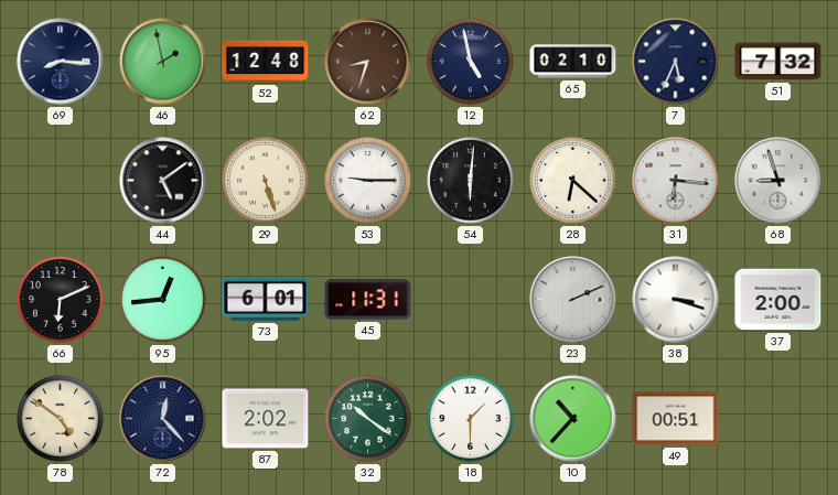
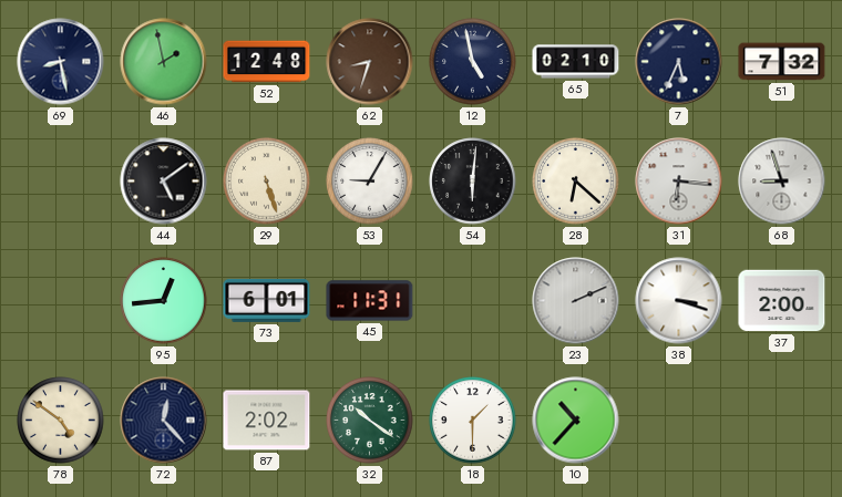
69: 8:16 -> 8:28 (61, 62)
53: 9:15 -> 9:05 (370, 182)
66: 6:11 -> none (61, 300)
49: 00:51 -> none (676, 419)
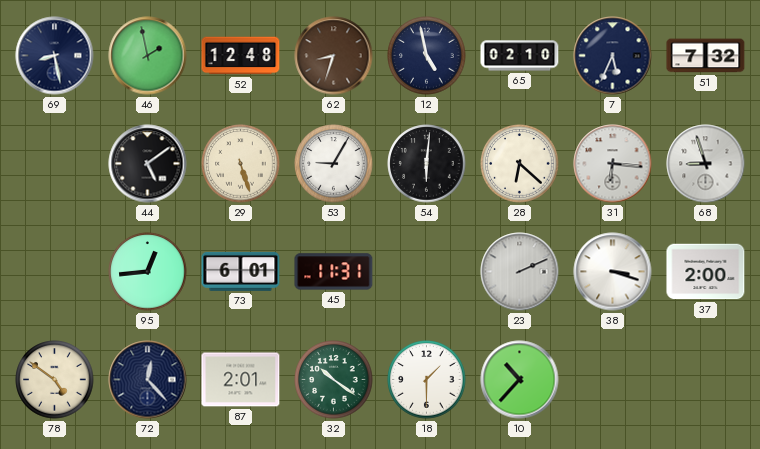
87: 2:02 -> 2:01 (241, 380)
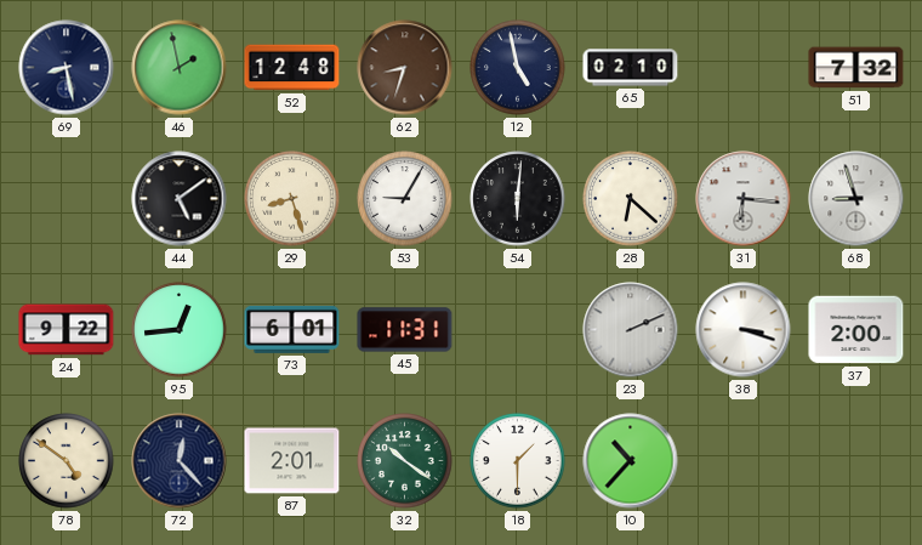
7: 5:34 -> none (613, 56)
29: 5:27 -> 8:27 (292, 199)
24: none -> 9:22 (67, 330)
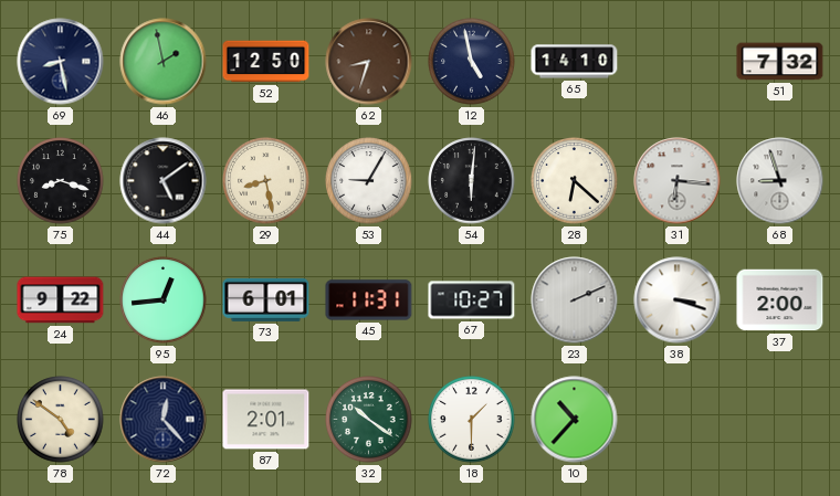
52: 12:48 -> 12:50 (266, 62)
65: 02:10 -> 14:10 (575, 62)
75: none -> 8:18 (61, 181)
29: 8:27 -> 8:28 (266, 181)
67: none -> 10:27 (472, 300)
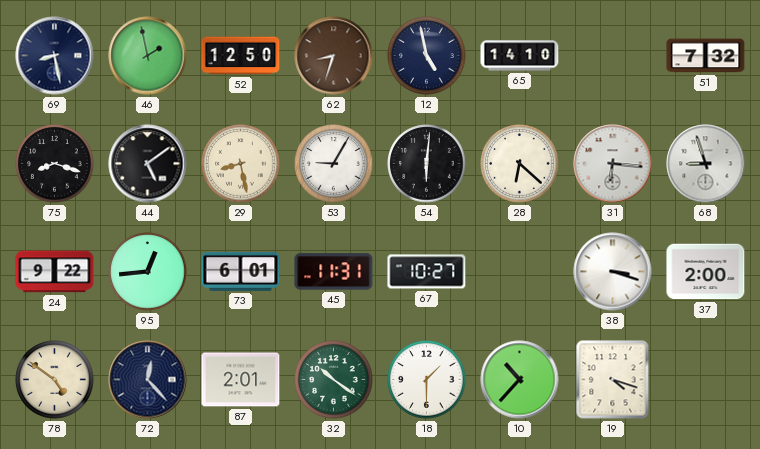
23: 2:11 -> none (575, 300)
19: none -> 4:18 (613, 380)
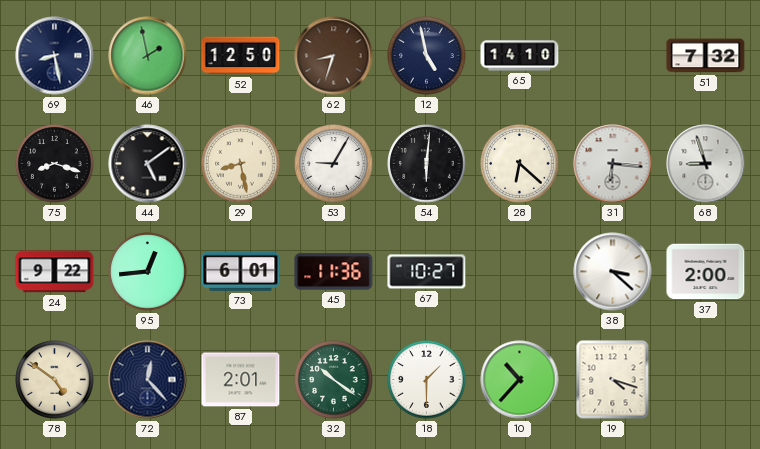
45: 11:31 -> 11:36 (334, 272)
38: 3:18 -> 3:22 (613, 272)
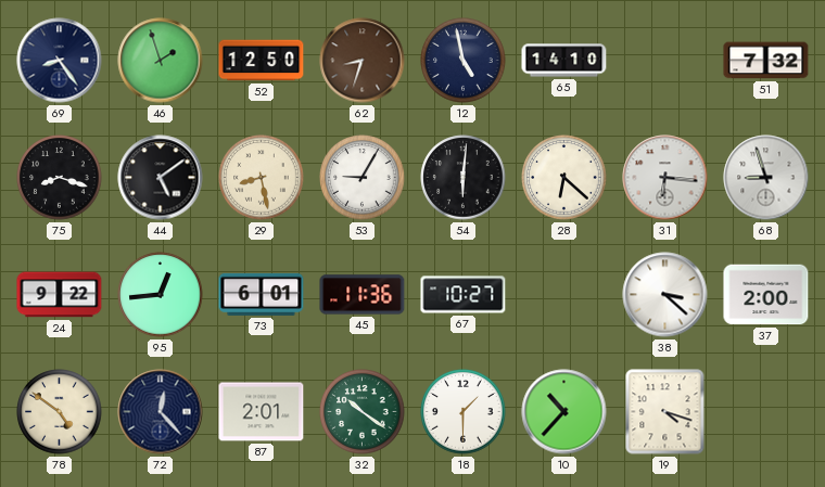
69: 8:28 -> 8:24 (60, 61)
46: 1:58 -> 1:57 (161, 61)
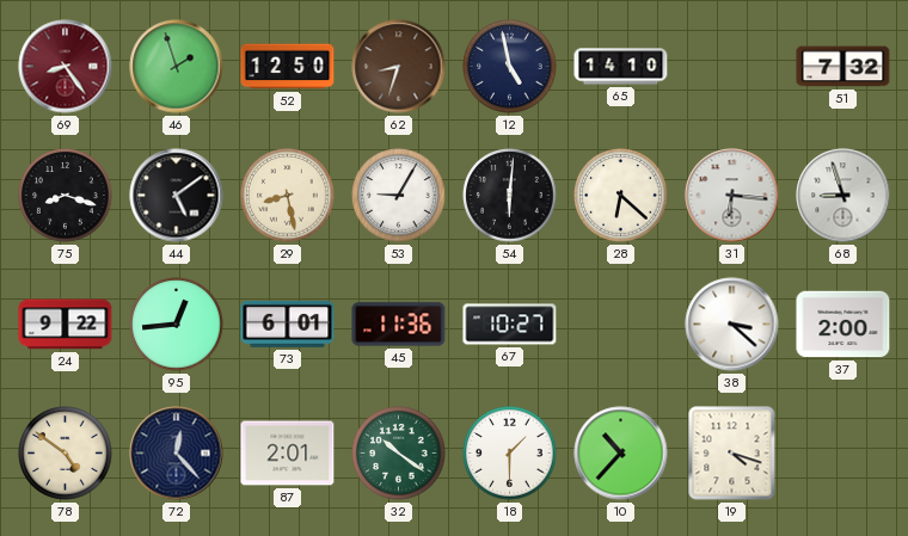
69 dial: navy -> burgundy (66, 67)
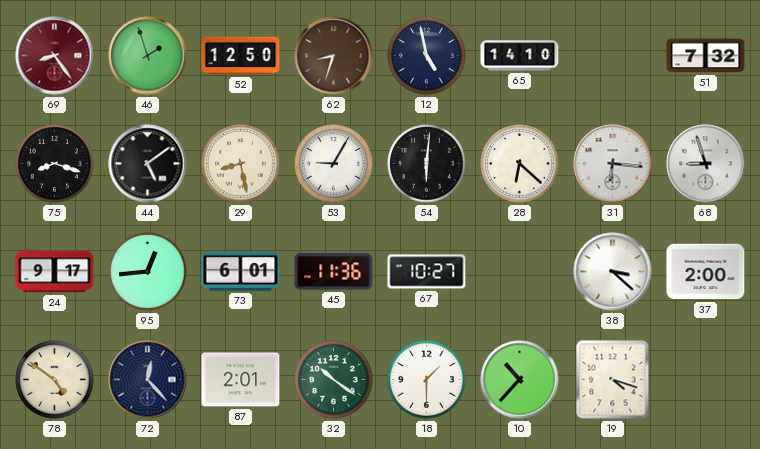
24: 9:22 -> 9:17 (55, 272)
